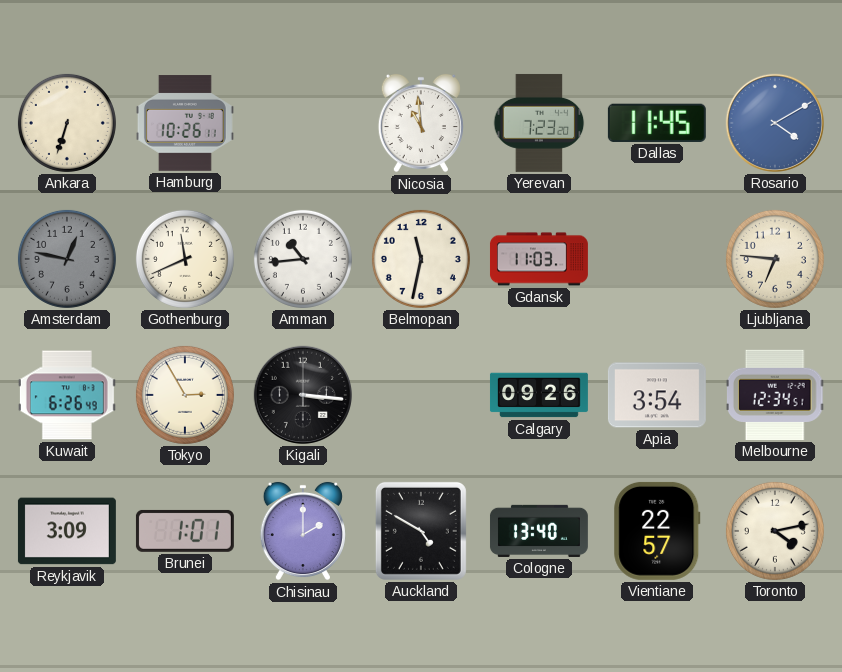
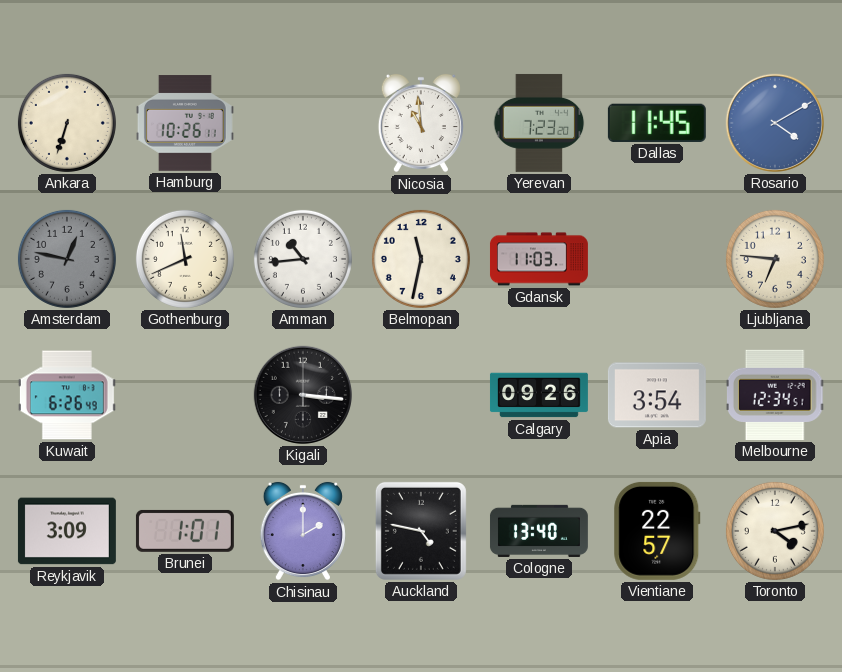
Tokyo: 2:55 -> none (185, 395)
Auckland: 4:50 -> 4:47 (421, 531)
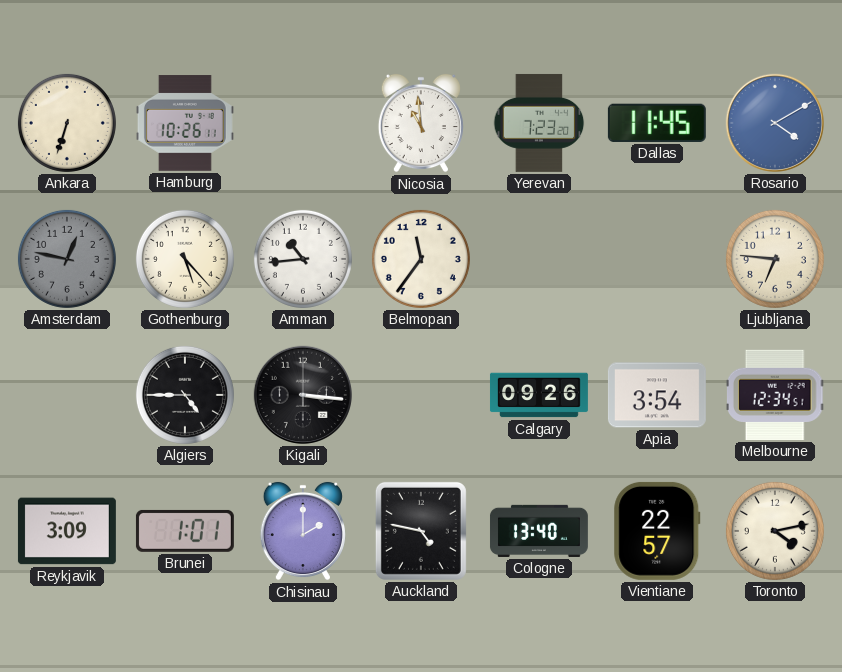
Gothenburg: 11:41 -> 5:23 (185, 259)
Belmopan: 11:32 -> 11:36 (421, 259)
Gdansk: 11:03 -> none (539, 259)
Kuwait: 6:26 -> none (67, 395)
Algiers: none -> 4:45 (185, 395)
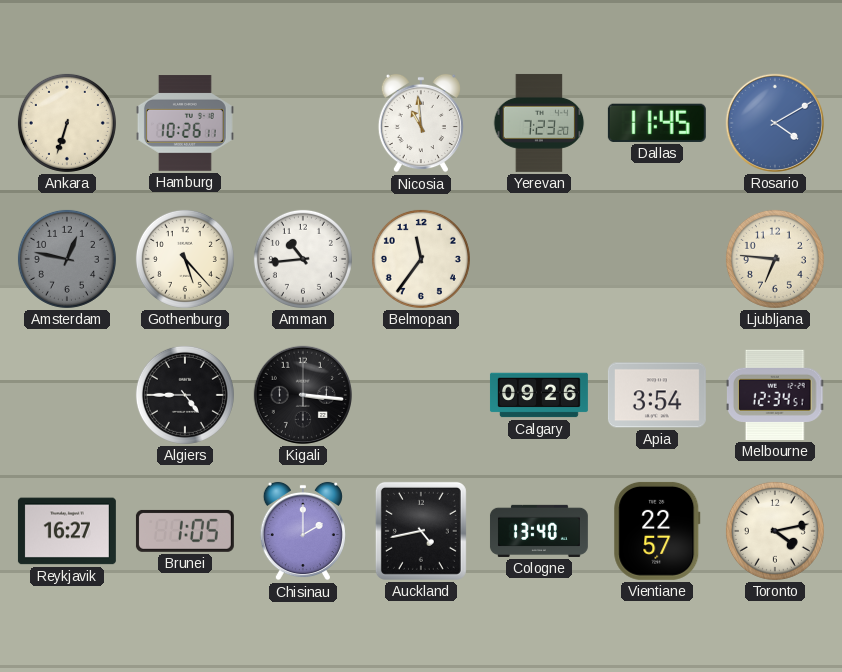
Reykjavik: 3:09 -> 16:27 (67, 531)
Brunei: 1:01 -> 1:05 (185, 531)
Auckland: 4:47 -> 4:43 (421, 531)
